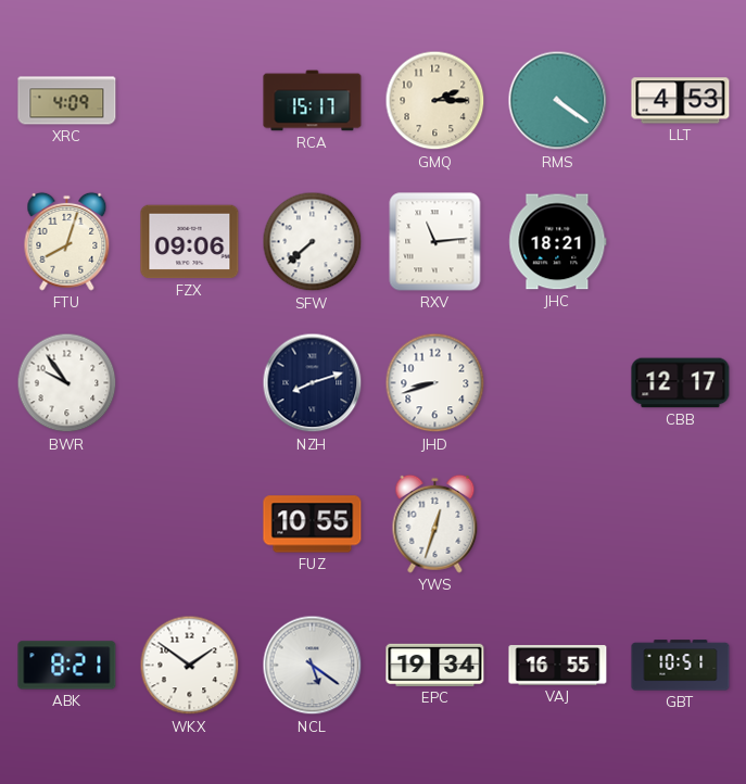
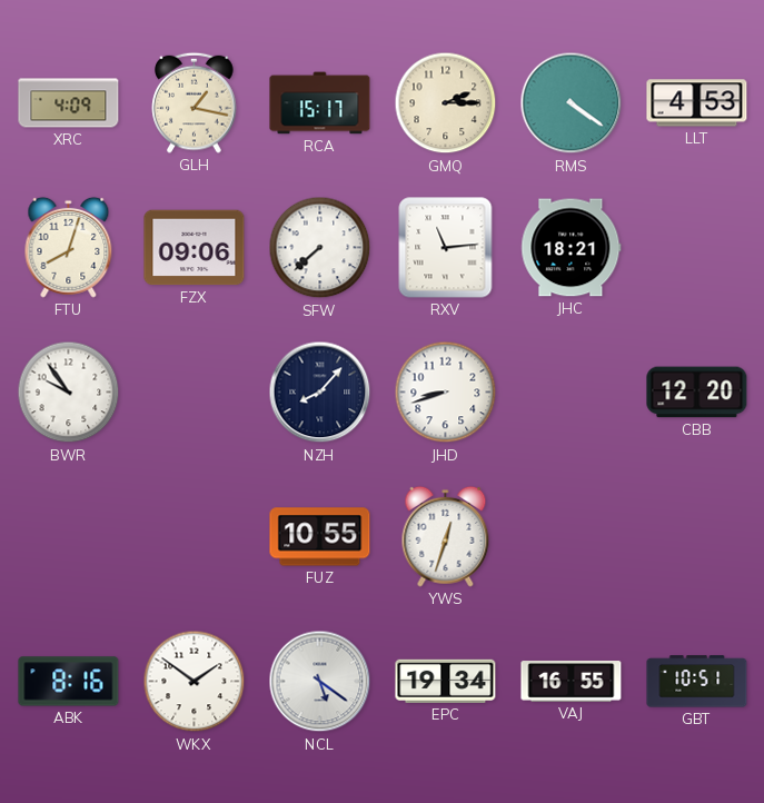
GLH: none -> 1:17 (195, 102)
NZH: 8:12 -> 8:07 (320, 393)
CBB: 12:17 -> 12:20 (697, 393)
ABK: 8:21 -> 8:16 (69, 682)
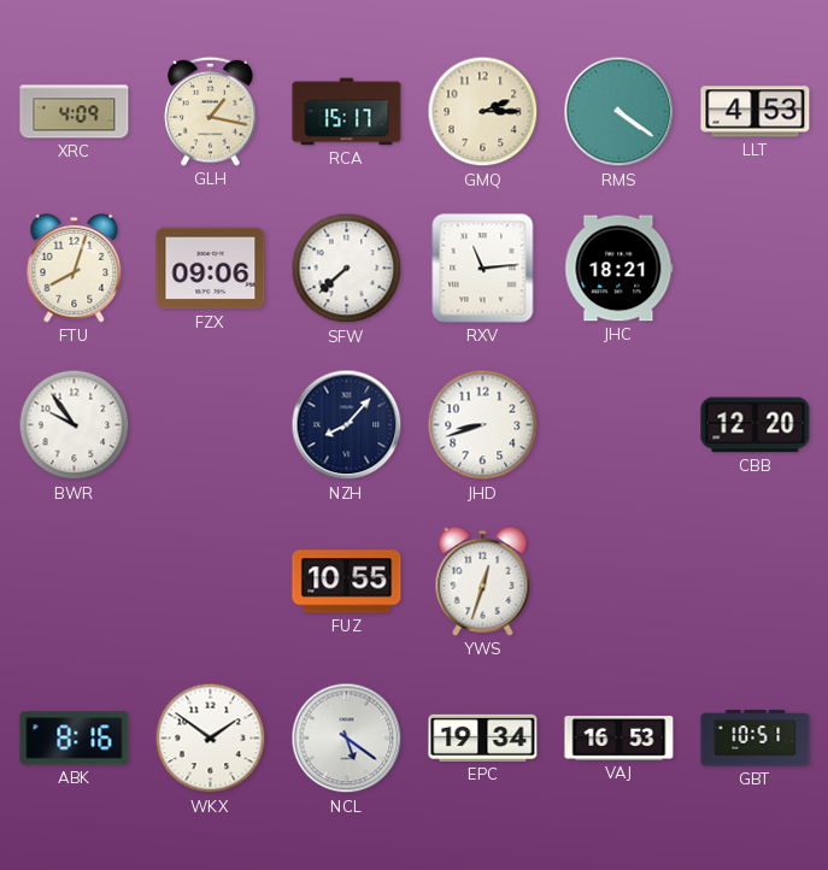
VAJ: 16:55 -> 16:53 (619, 739)
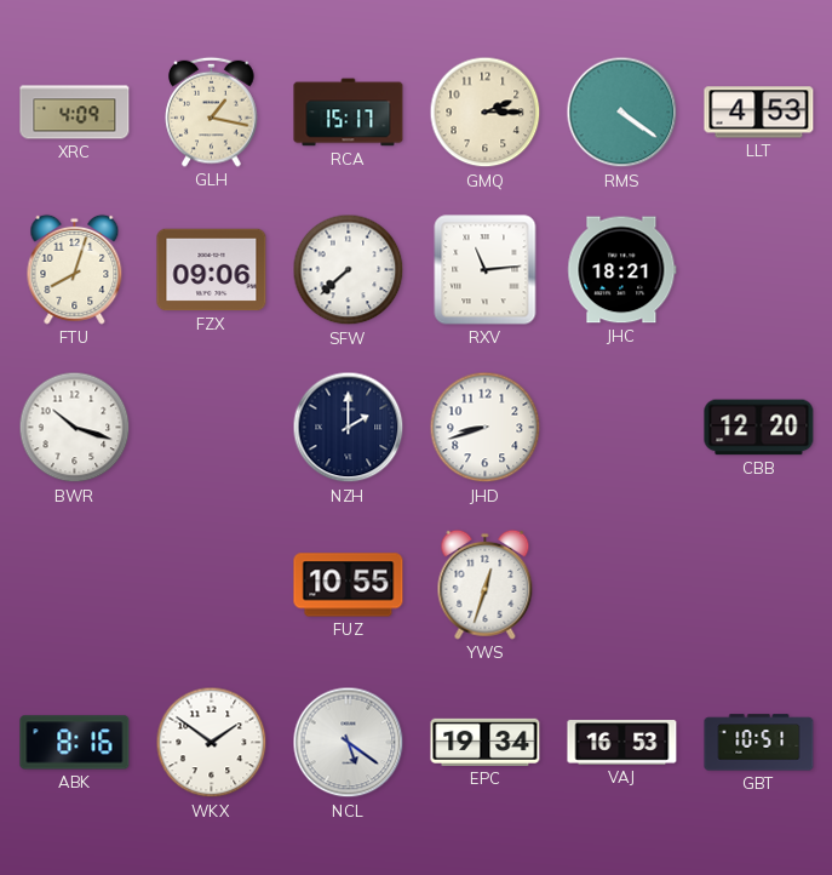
BWR: 9:54 -> 10:18 (75, 428)
NZH: 8:07 -> 2:00 (349, 428)
